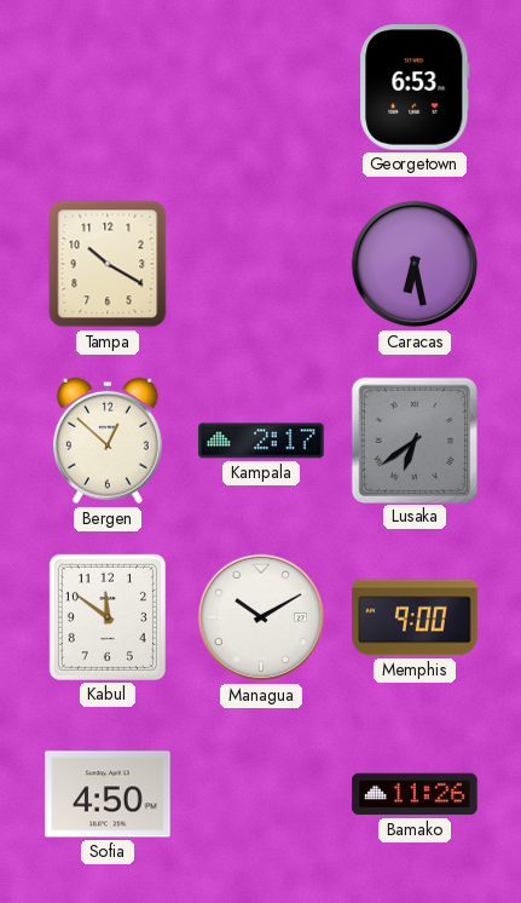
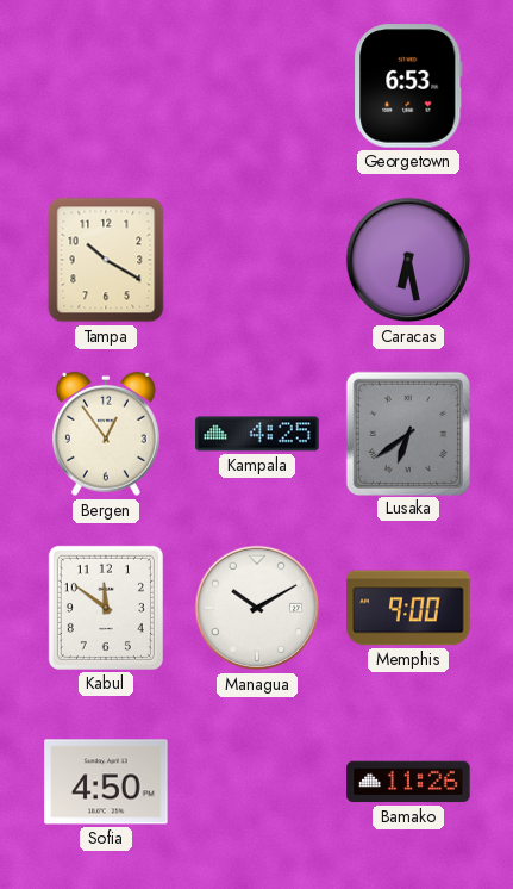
Bergen: 12:52 -> 12:54 (106, 434)
Kampala: 2:17 -> 4:25 (257, 434)
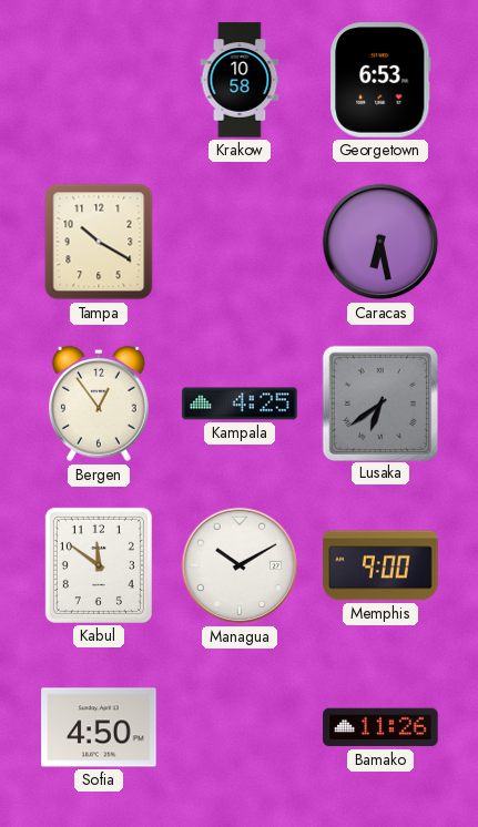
Krakow: none -> 10:58 (240, 80)
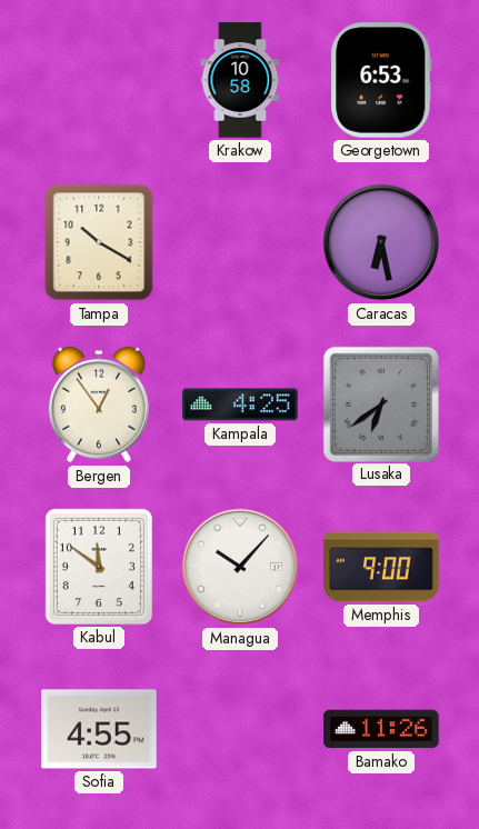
Managua: 10:10 -> 10:07 (240, 567)
Sofia: 4:50 -> 4:55 (99, 729)
